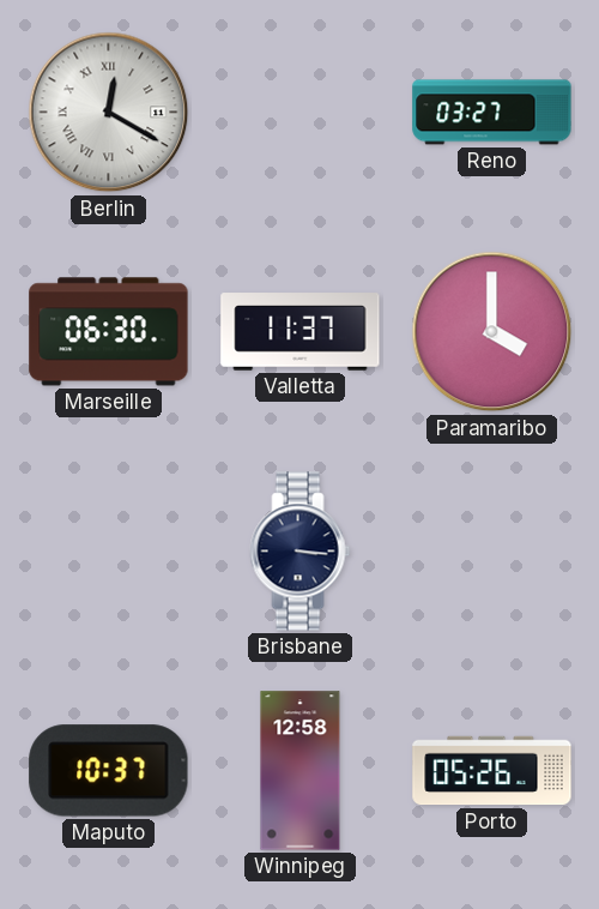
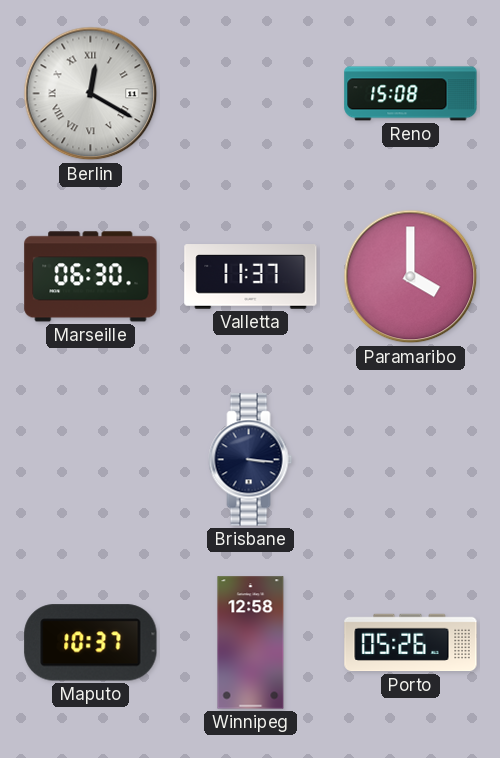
Reno: 03:27 -> 15:08 (411, 94)
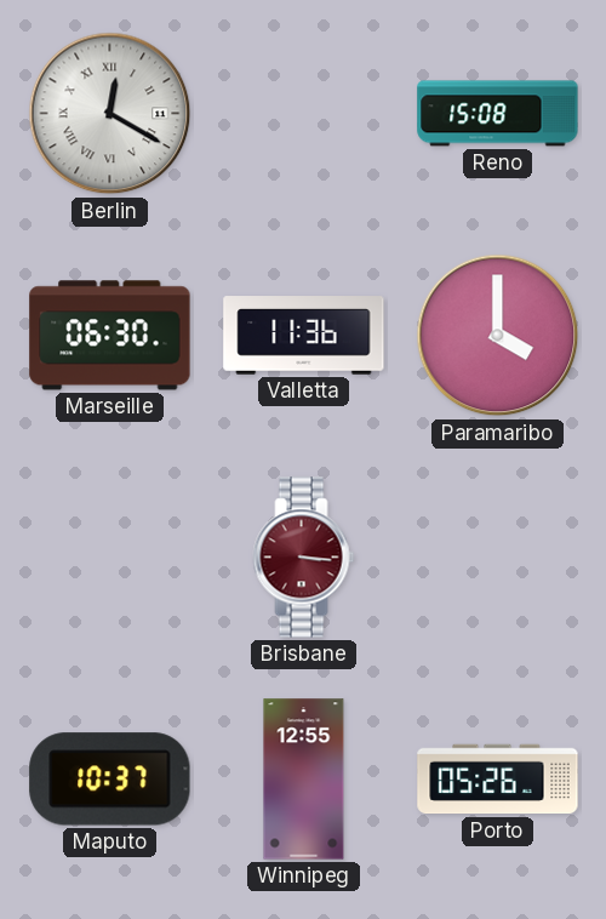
Valletta: 11:37 -> 11:36 (304, 336)
Brisbane dial: navy -> burgundy (304, 558)
Winnipeg: 12:58 -> 12:55 (304, 780)
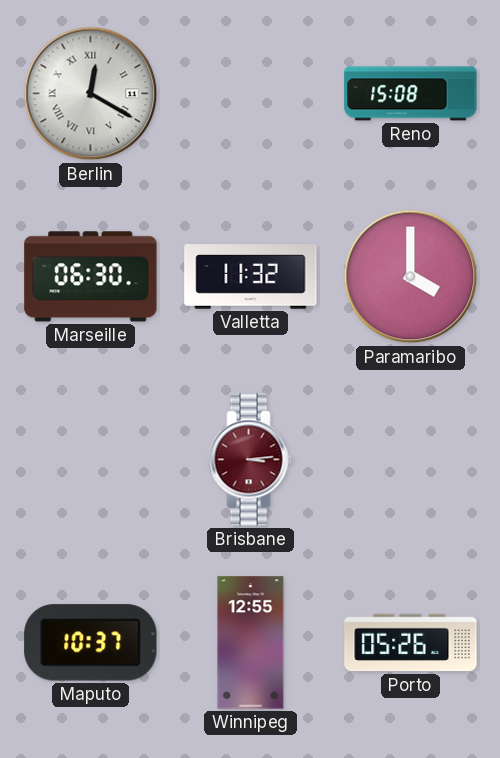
Valletta: 11:36 -> 11:32 (251, 277)
Brisbane: 3:16 -> 3:14 (251, 460)
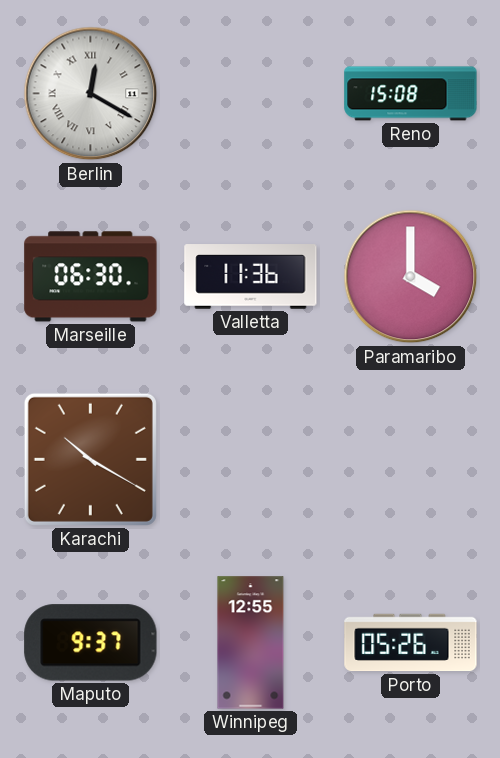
Valletta: 11:32 -> 11:36 (251, 277)
Karachi: none -> 10:20 (90, 459)
Brisbane: 3:14 -> none (251, 460)
Maputo: 10:37 -> 9:37 (91, 643)
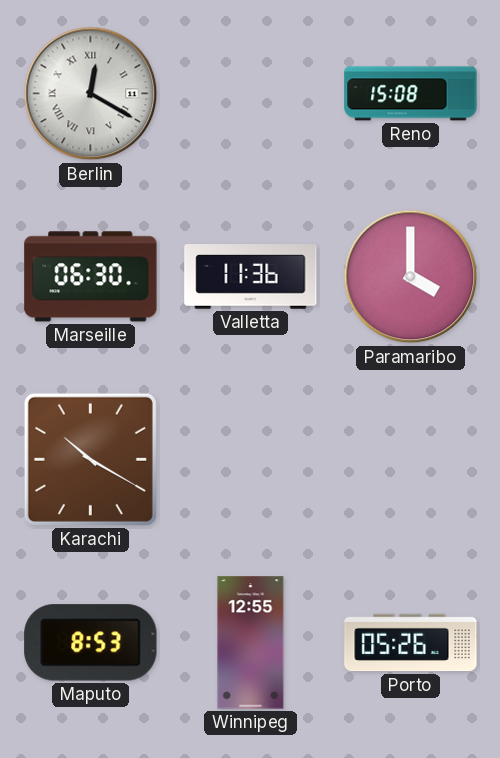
Maputo: 9:37 -> 8:53 (91, 643)
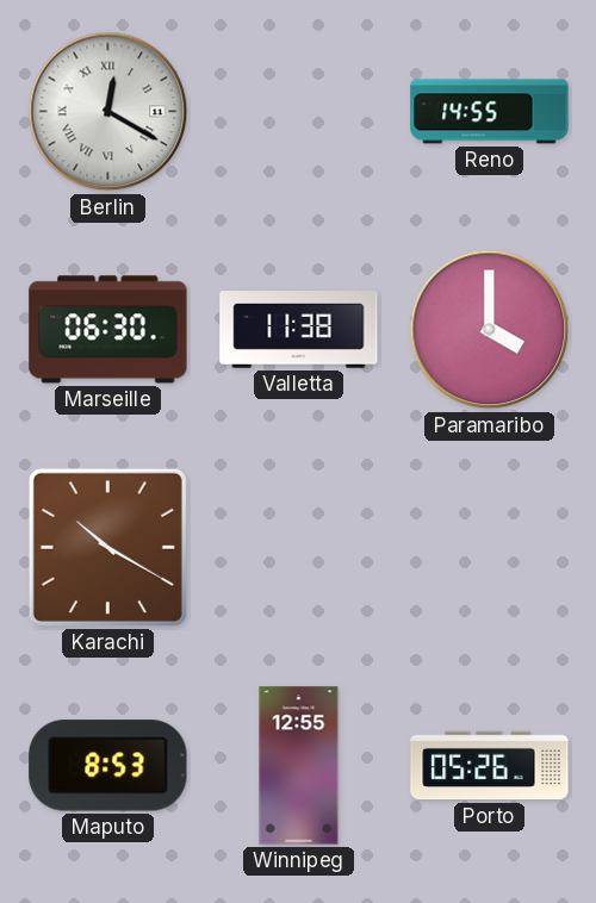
Reno: 15:08 -> 14:55 (490, 112)
Valletta: 11:36 -> 11:38 (299, 330)
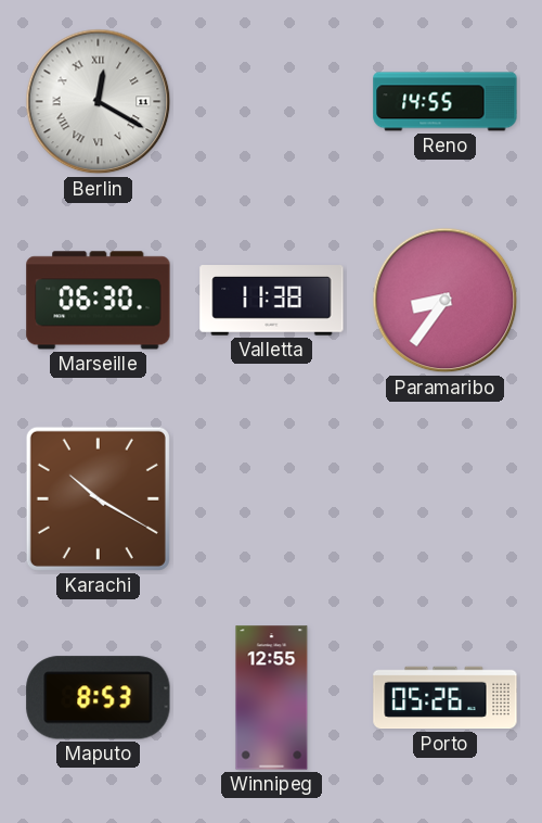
Paramaribo: 4:00 -> 8:36 (446, 301)
